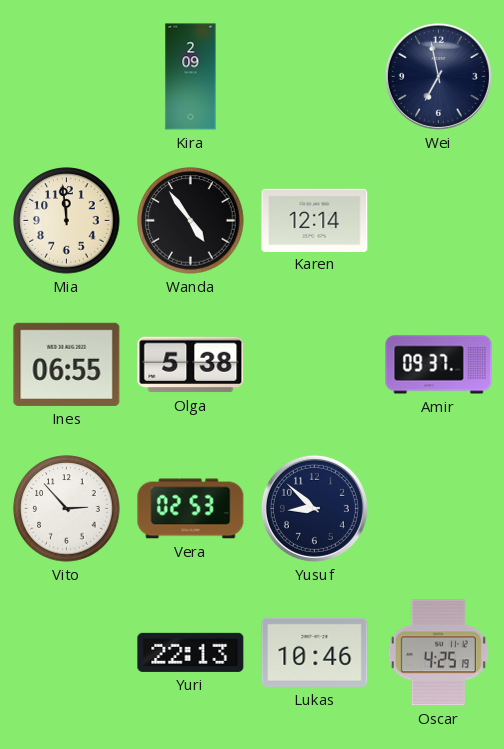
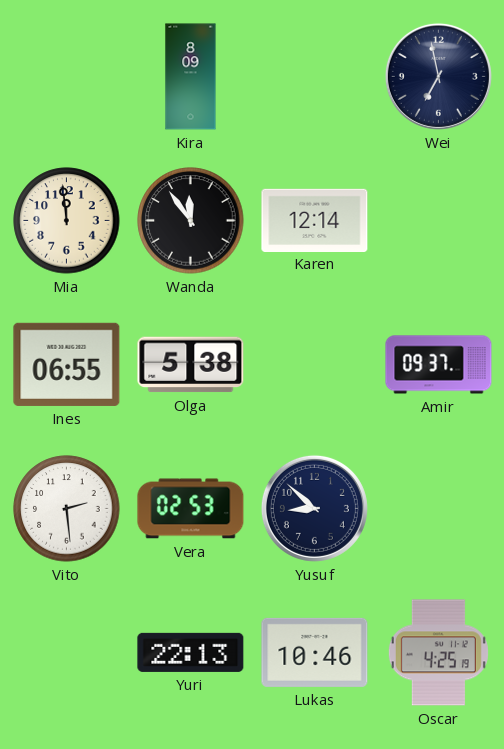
Kira: 2:09 -> 8:09 (191, 77)
Wanda: 4:54 -> 11:54 (191, 221)
Vito: 2:53 -> 2:29 (67, 509)
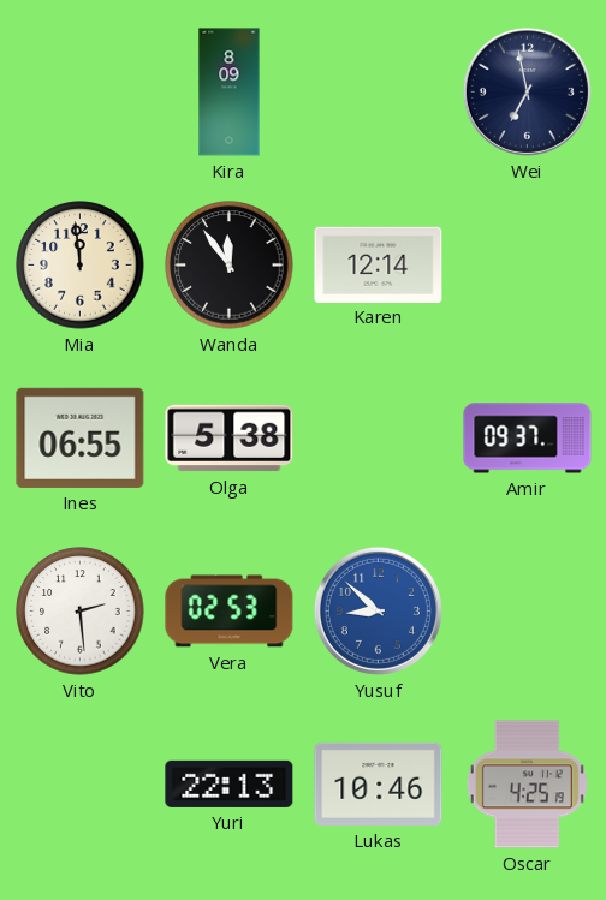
Yusuf dial: navy -> blue (378, 610)
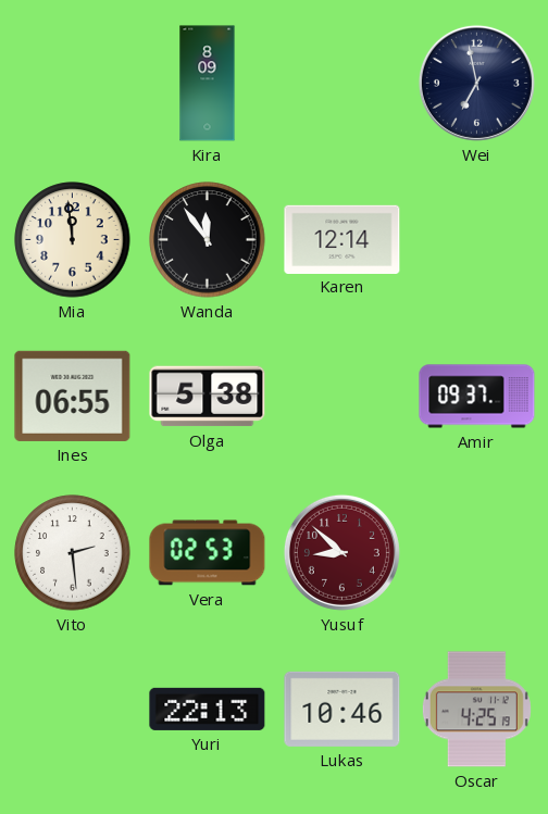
Yusuf dial: blue -> burgundy (341, 552)
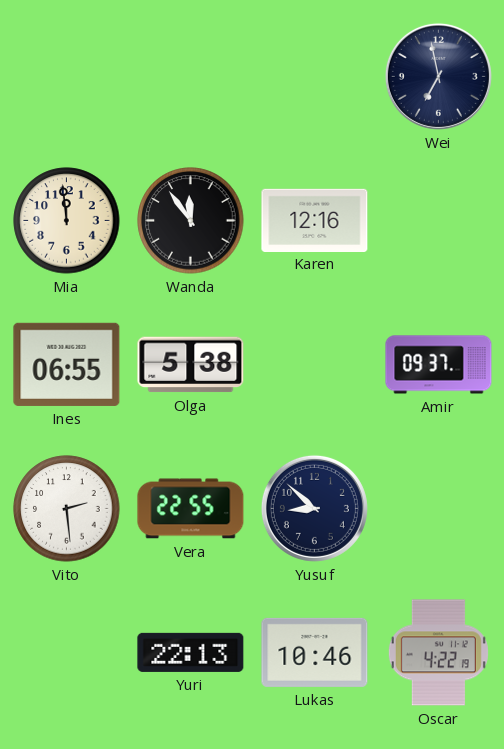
Kira: 8:09 -> none (208, 84)
Karen: 12:14 -> 12:16 (315, 220)
Vera: 02:53 -> 22:55 (191, 509)
Yusuf dial: burgundy -> navy (314, 508)
Oscar: 4:25 -> 4:22 (438, 653)
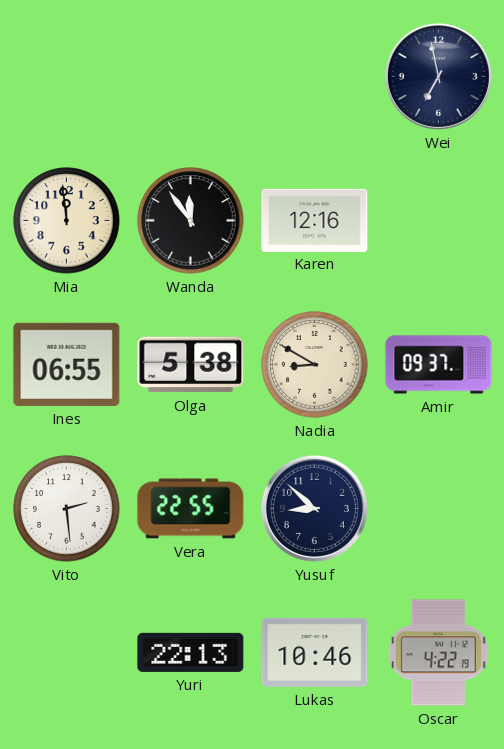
Nadia: none -> 8:50 (315, 365)
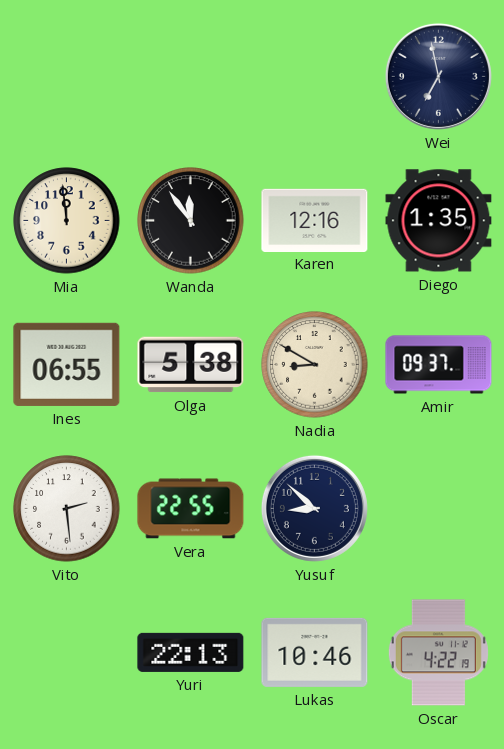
Diego: none -> 1:35 (439, 221)
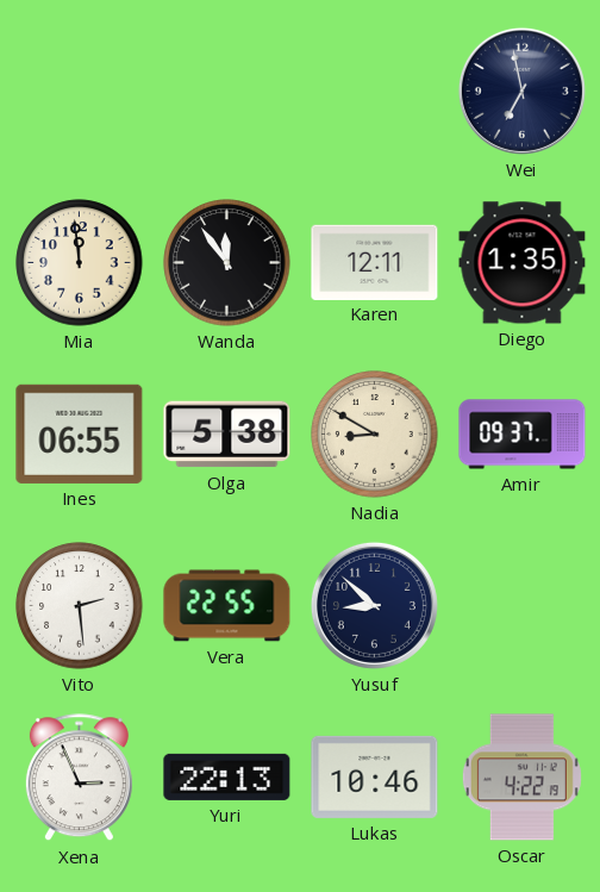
Karen: 12:16 -> 12:11 (375, 262)
Xena: none -> 2:56 (79, 778)
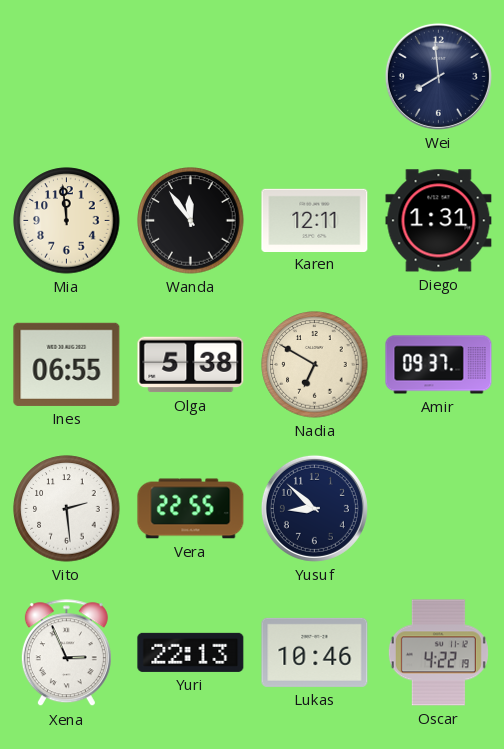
Wei: 6:58 -> 7:59 (438, 76)
Diego: 1:35 -> 1:31 (439, 221)
Nadia: 8:50 -> 6:50 (315, 365)
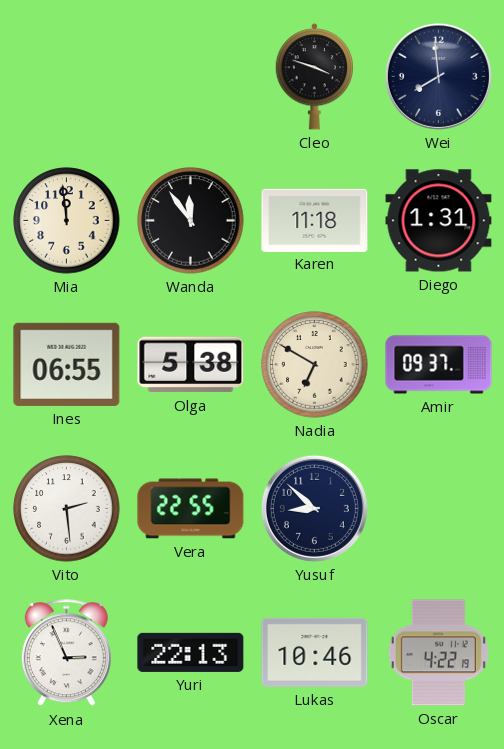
Cleo: none -> 3:48 (314, 77)
Karen: 12:11 -> 11:18 (315, 220)
